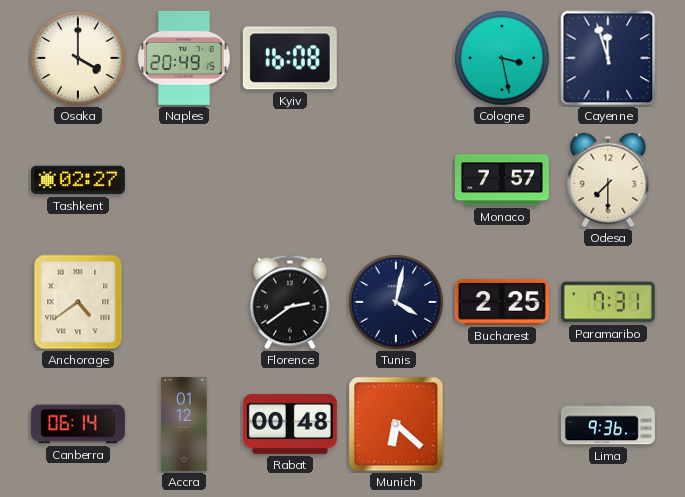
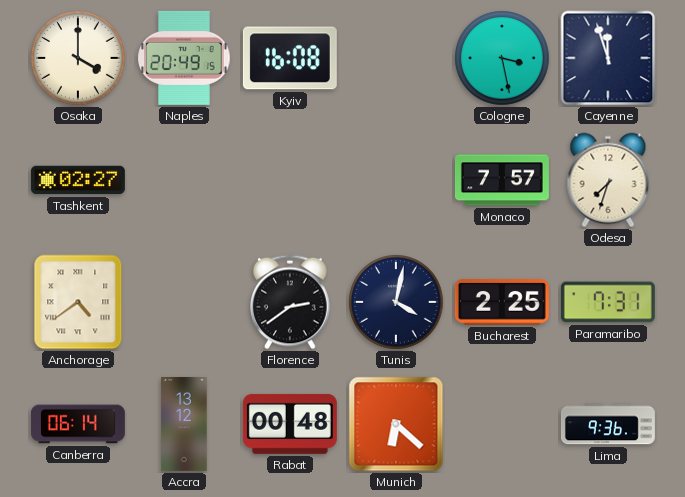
Odesa: 7:30 -> 7:33 (608, 180)
Accra: 01:12 -> 13:12 (184, 424)
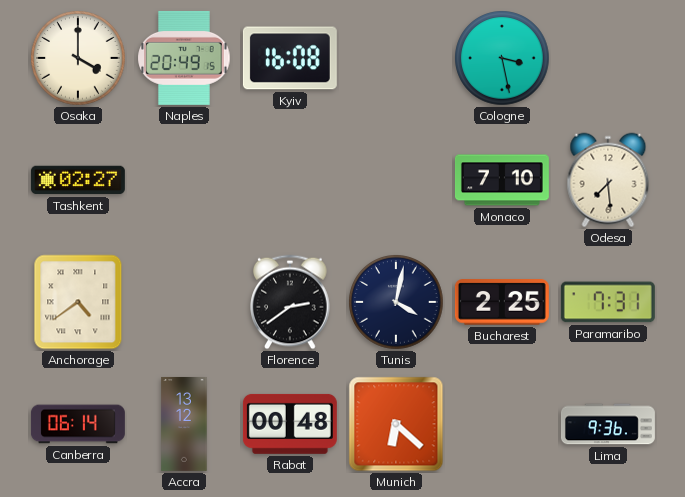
Cayenne: 11:57 -> none (608, 58)
Monaco: 7:57 -> 7:10 (502, 180)
Odesa: 7:33 -> 7:29 (608, 180)
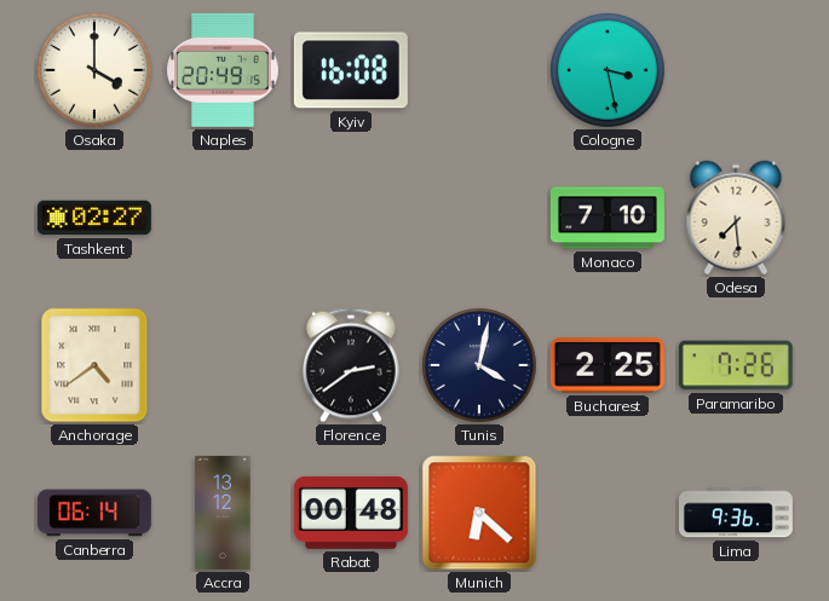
Paramaribo: 7:31 -> 7:26 (736, 365)
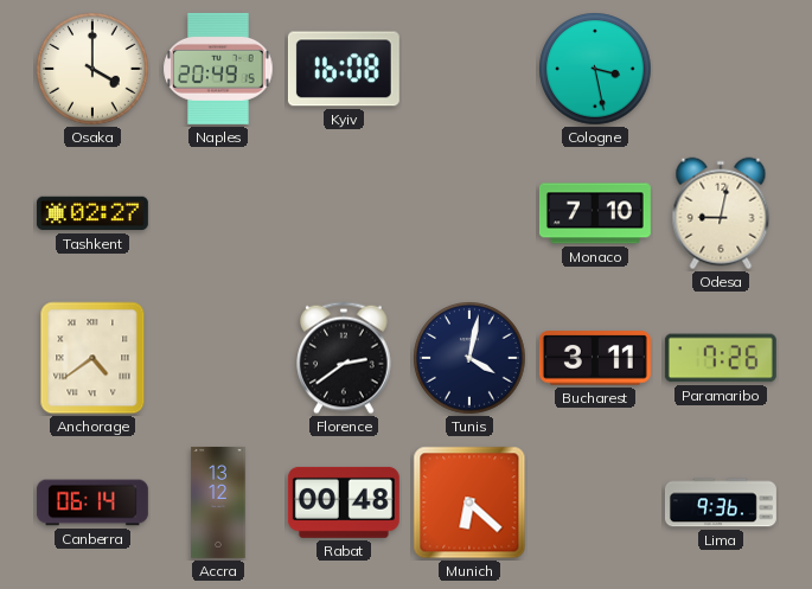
Odesa: 7:29 -> 9:02 (721, 213)
Bucharest: 2:25 -> 3:11 (595, 358)
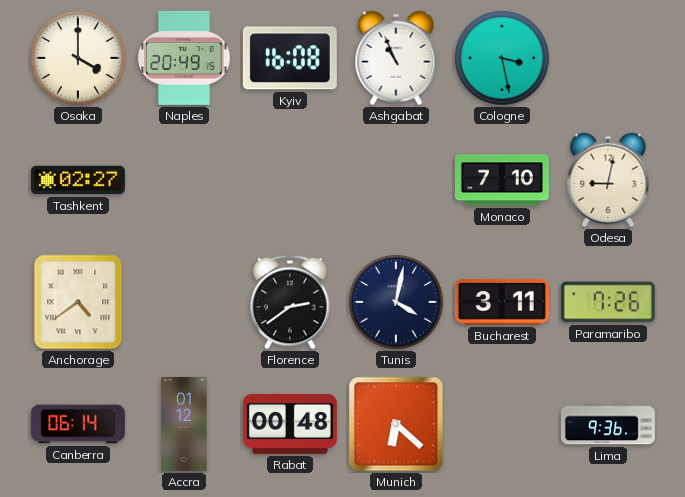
Ashgabat: none -> 10:56 (396, 58)
Accra: 13:12 -> 01:12 (184, 424)
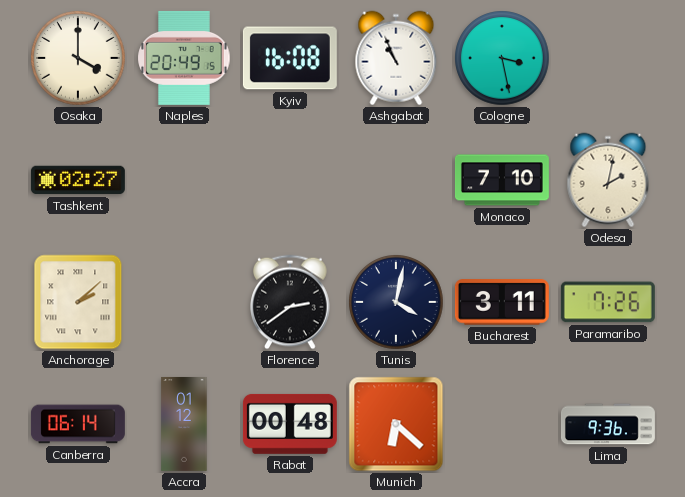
Odesa: 9:02 -> 2:02 (608, 180)
Anchorage: 4:39 -> 2:08 (78, 302)
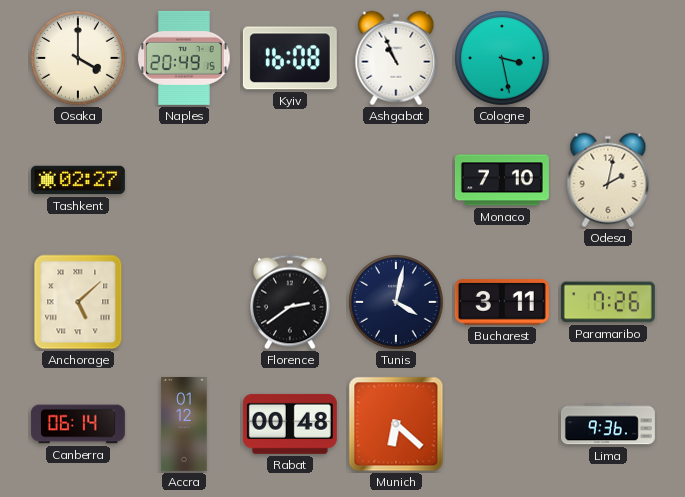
Anchorage: 2:08 -> 5:08 (78, 302)
